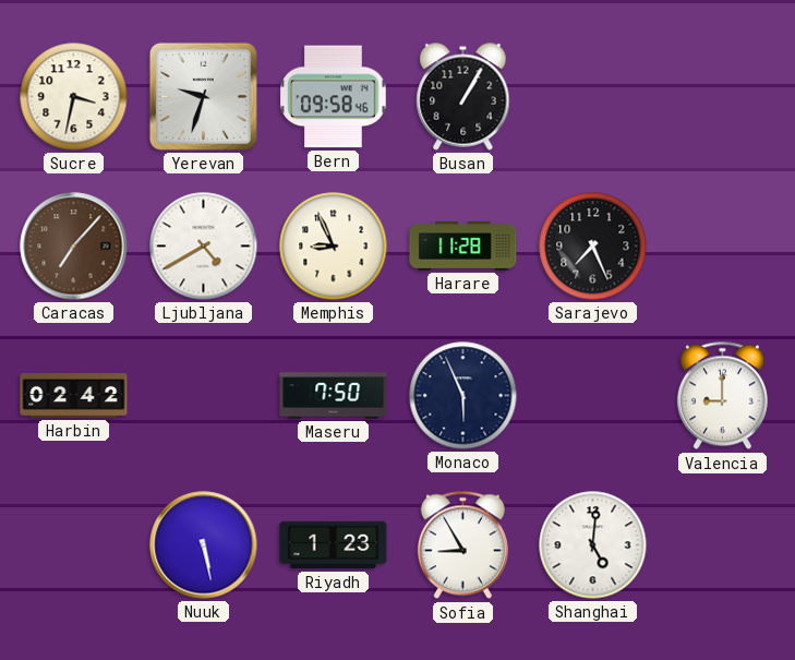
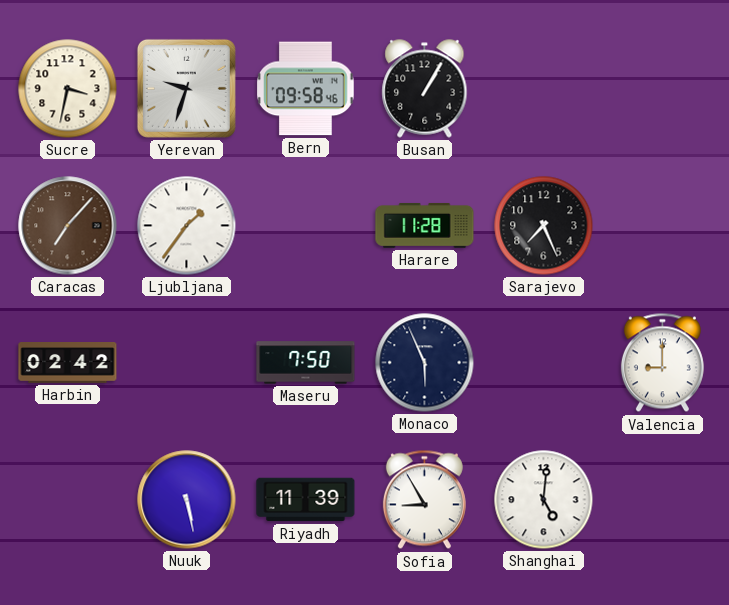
Ljubljana: 4:40 -> 1:36 (187, 226)
Memphis: 8:56 -> none (334, 247)
Riyadh: 1:23 -> 11:39 (306, 500)
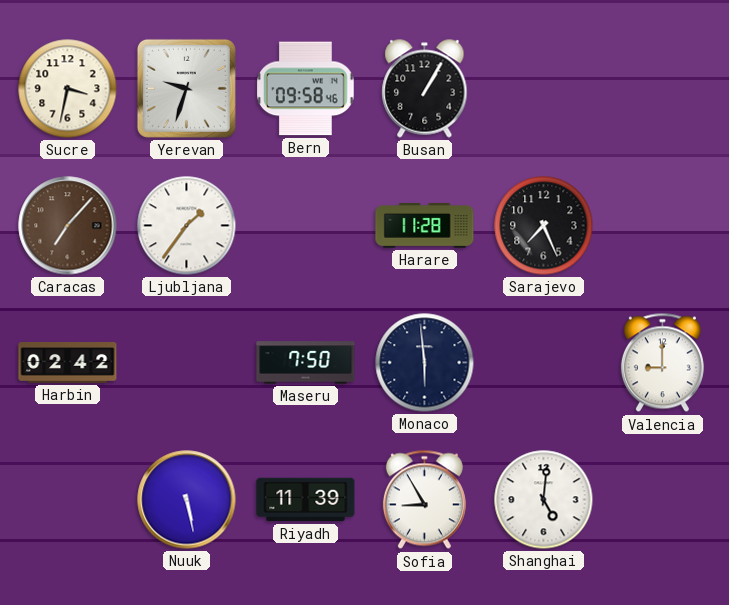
Monaco: 5:56 -> 5:59 (425, 363)
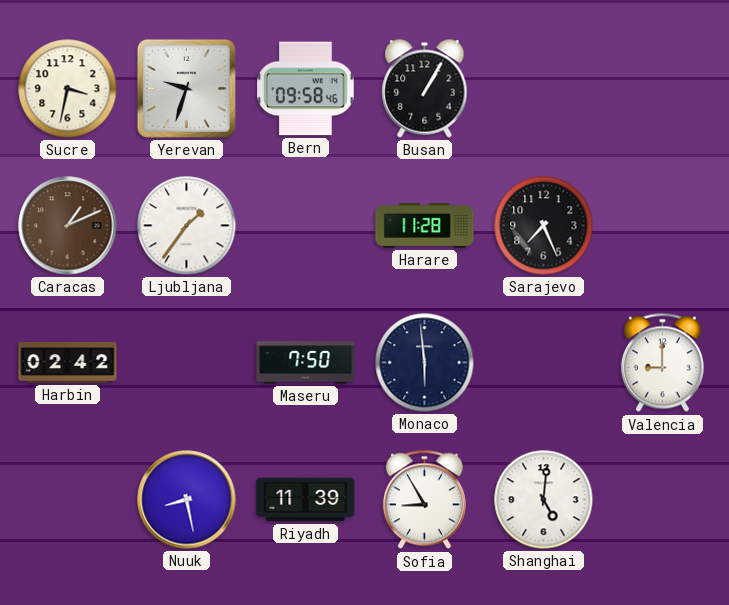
Caracas: 7:07 -> 1:11 (68, 226)
Nuuk: 5:28 -> 8:28 (187, 500)
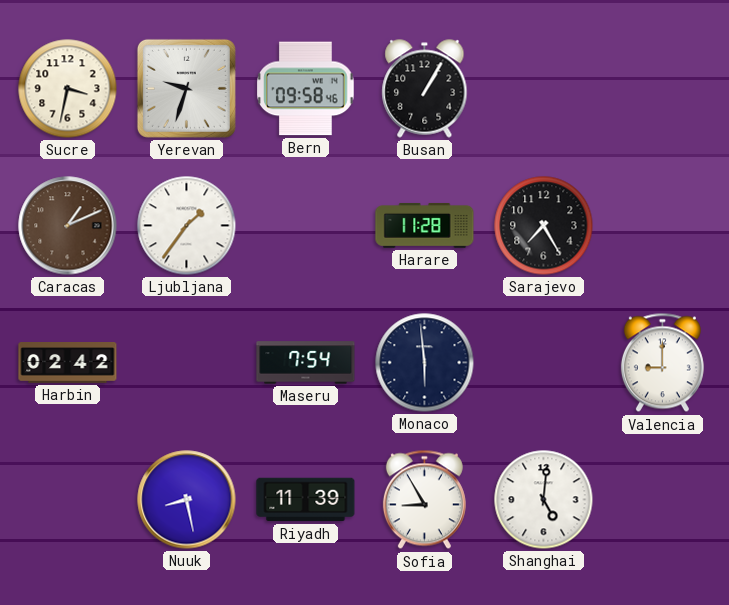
Sarajevo: 7:26 -> 7:25 (544, 226)
Maseru: 7:50 -> 7:54 (306, 363)
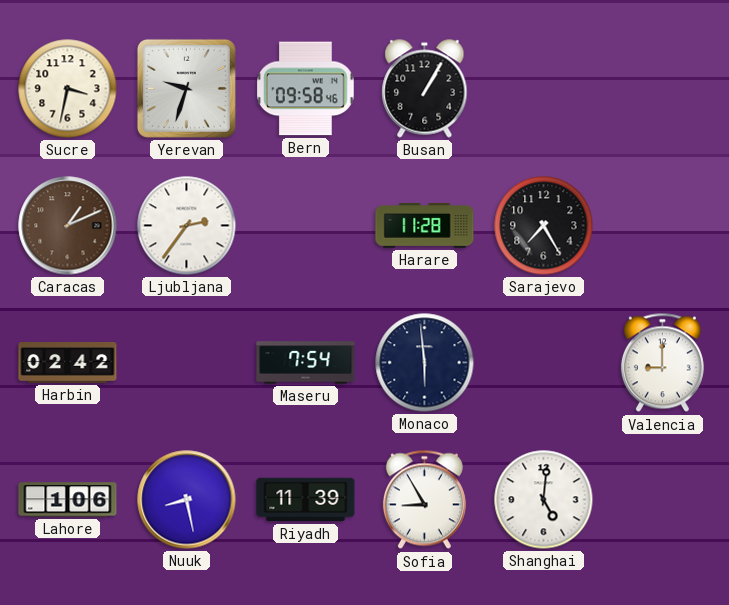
Ljubljana: 1:36 -> 2:36 (187, 226)
Lahore: none -> 1:06 (68, 500)
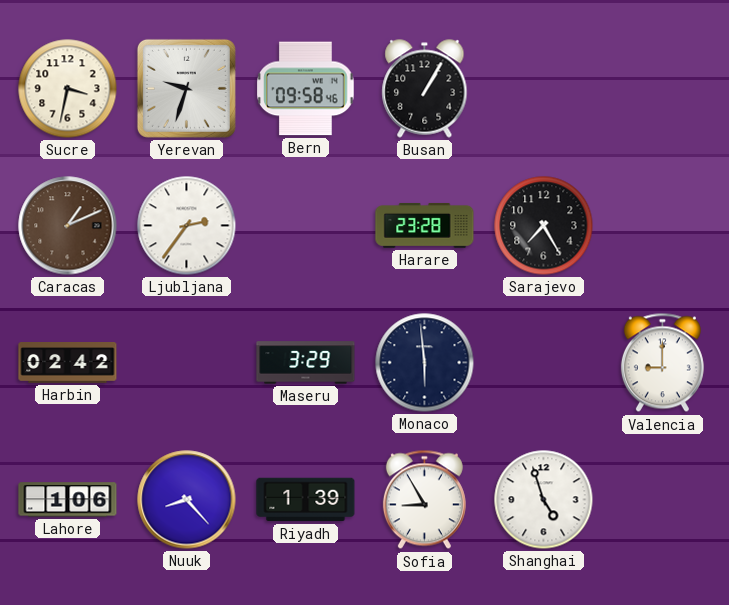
Harare: 11:28 -> 23:28 (425, 225)
Maseru: 7:54 -> 3:29 (306, 363)
Nuuk: 8:28 -> 8:23 (187, 500)
Riyadh: 11:39 -> 1:39 (306, 500)
Shanghai: 5:01 -> 4:57 (544, 500)
